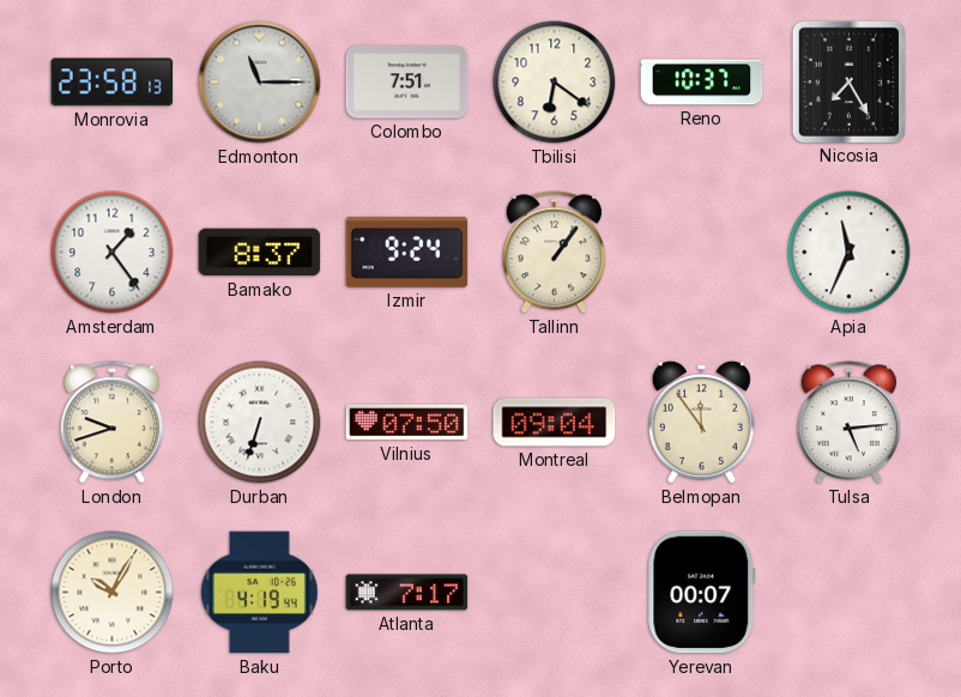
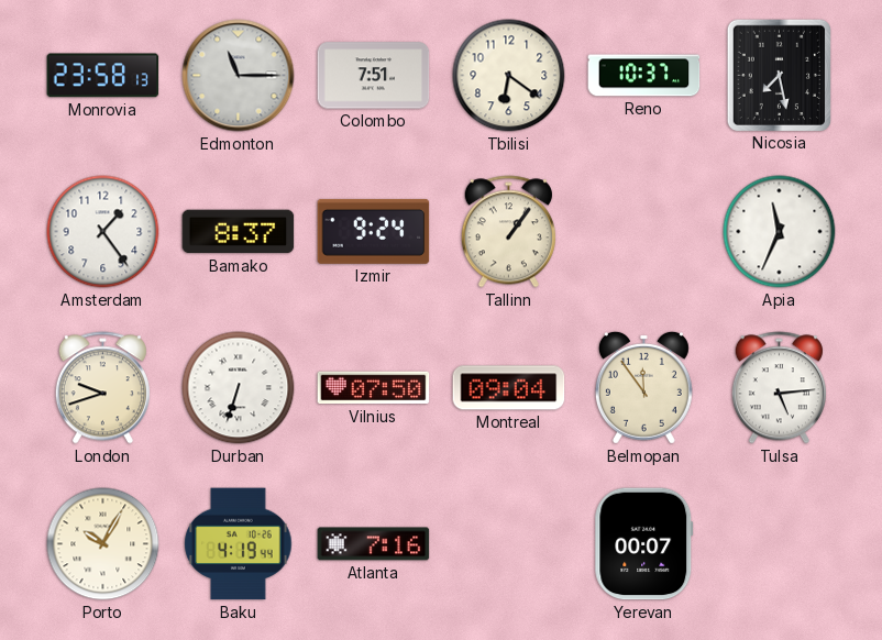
Nicosia: 7:25 -> 7:28 (779, 75)
Atlanta: 7:17 -> 7:16 (374, 544)
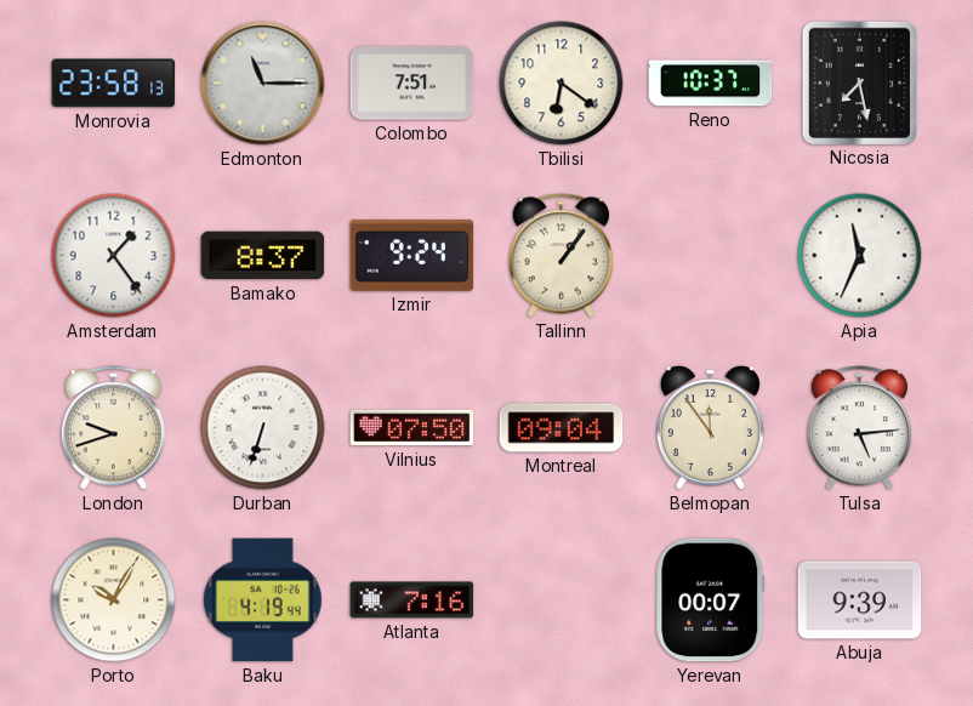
Abuja: none -> 9:39 (860, 600)
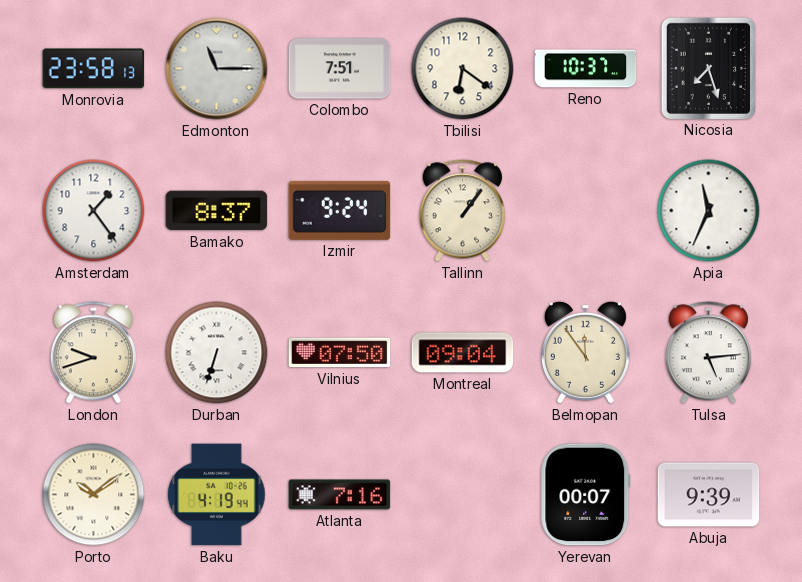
Nicosia: 7:28 -> 7:27 (708, 68)
Porto: 10:05 -> 10:09 (94, 495)
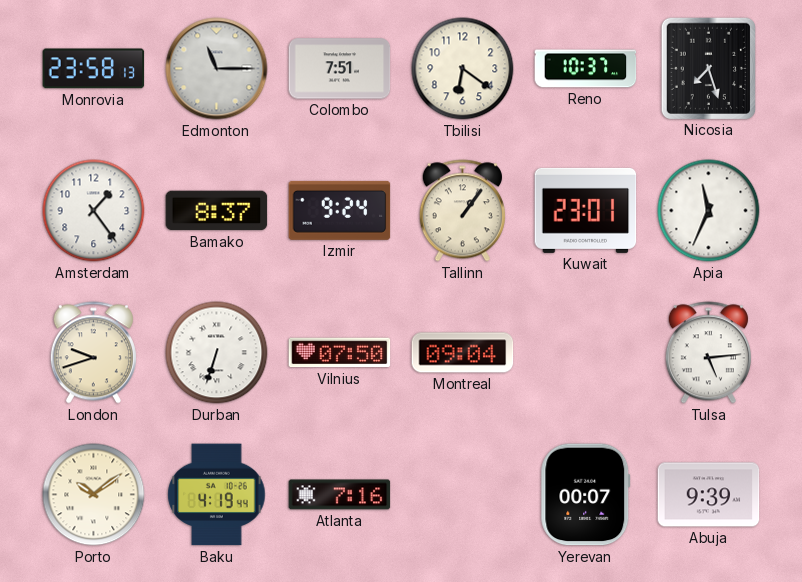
Kuwait: none -> 23:01 (586, 210)
Belmopan: 11:54 -> none (585, 352)
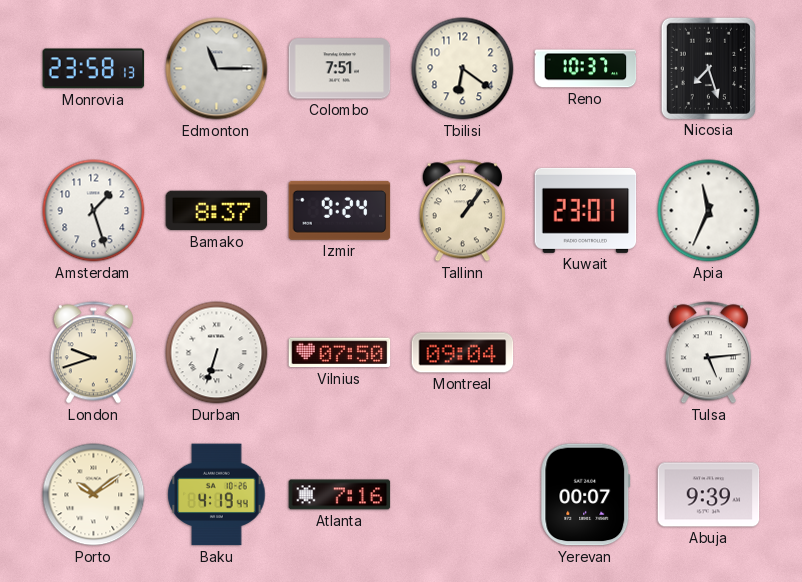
Amsterdam: 1:24 -> 1:27 (94, 211)
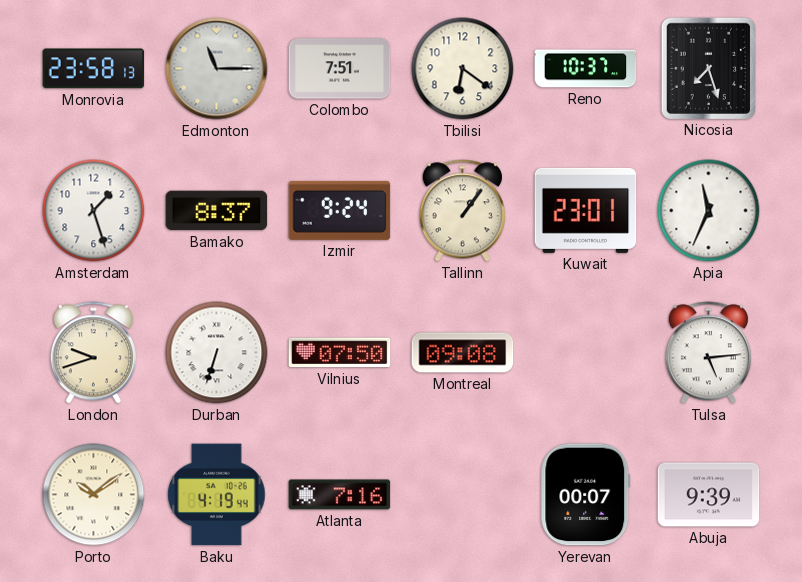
Montreal: 09:04 -> 09:08 (463, 353)
